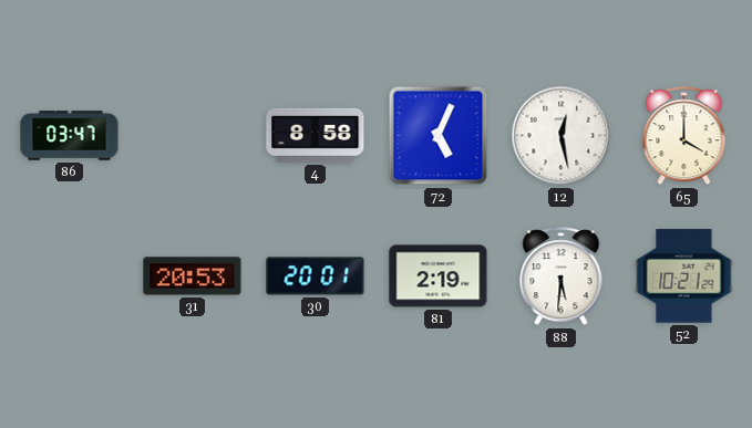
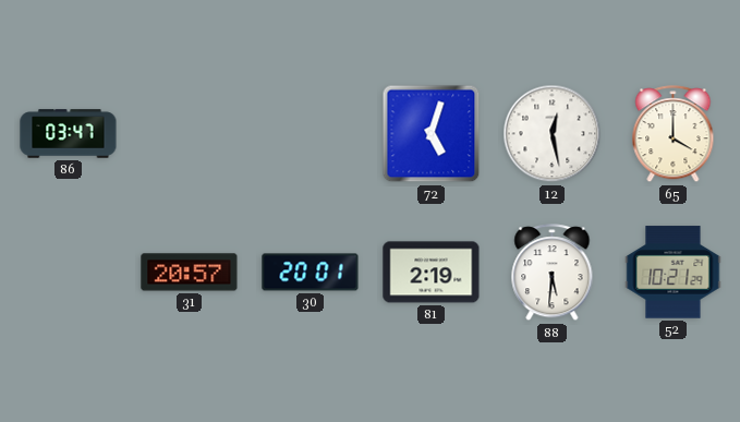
4: 8:58 -> none (316, 135)
72: 5:04 -> 5:03 (432, 134)
31: 20:53 -> 20:57 (190, 273)
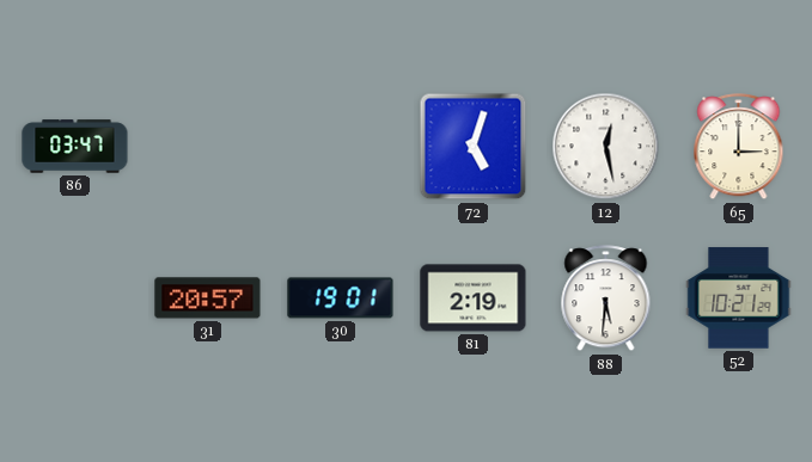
65: 4:00 -> 3:00 (739, 147)
30: 20:01 -> 19:01 (341, 298)
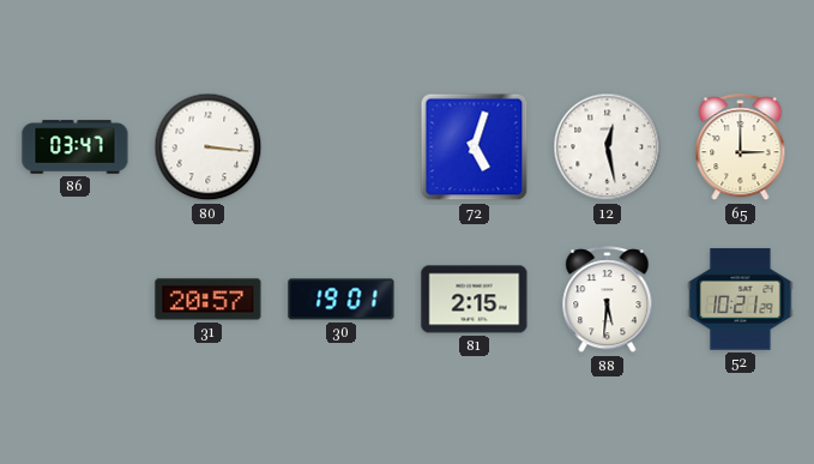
80: none -> 3:16 (209, 147)
81: 2:19 -> 2:15 (475, 300)
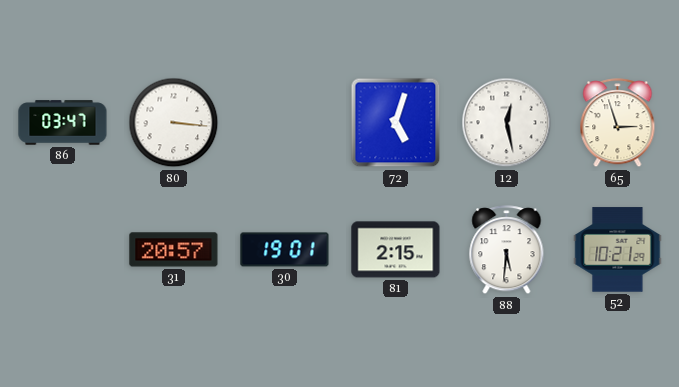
65: 3:00 -> 2:57 (618, 123)
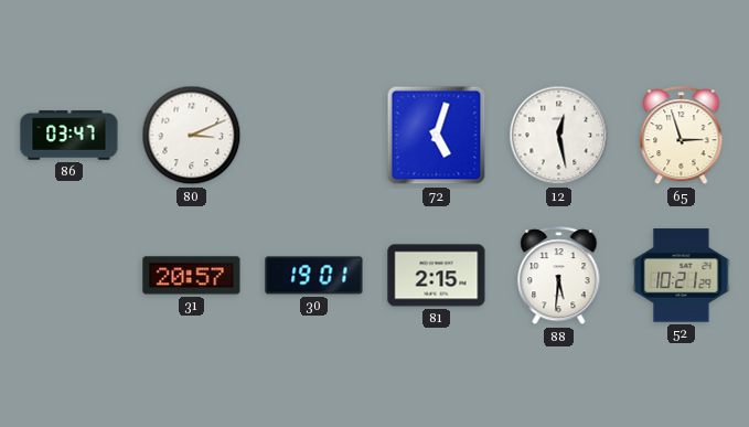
80: 3:16 -> 3:11 (192, 136)
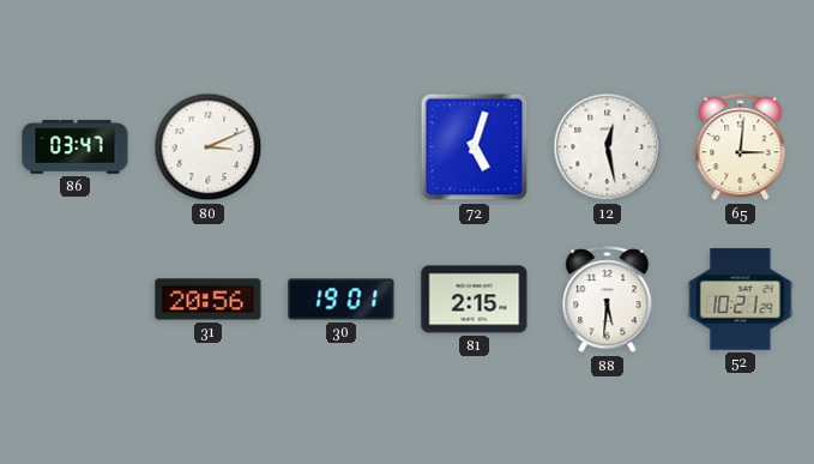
65: 2:57 -> 3:01 (741, 147)
31: 20:57 -> 20:56 (209, 300)
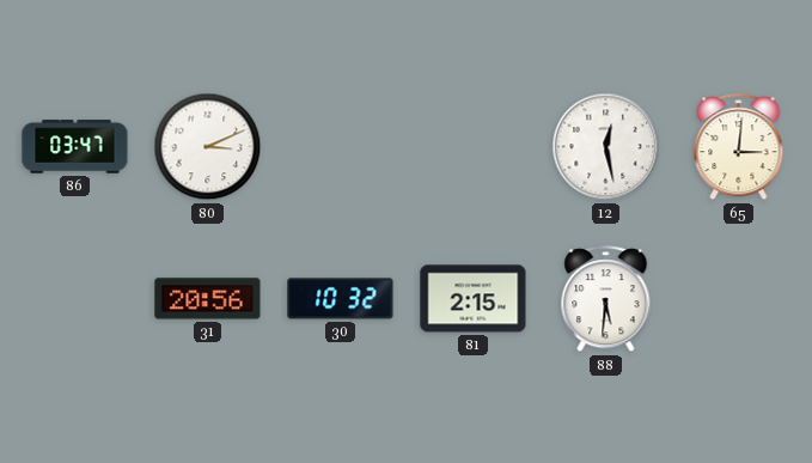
72: 5:03 -> none (475, 147)
30: 19:01 -> 10:32 (341, 299)
52: 10:21 -> none (741, 300)
